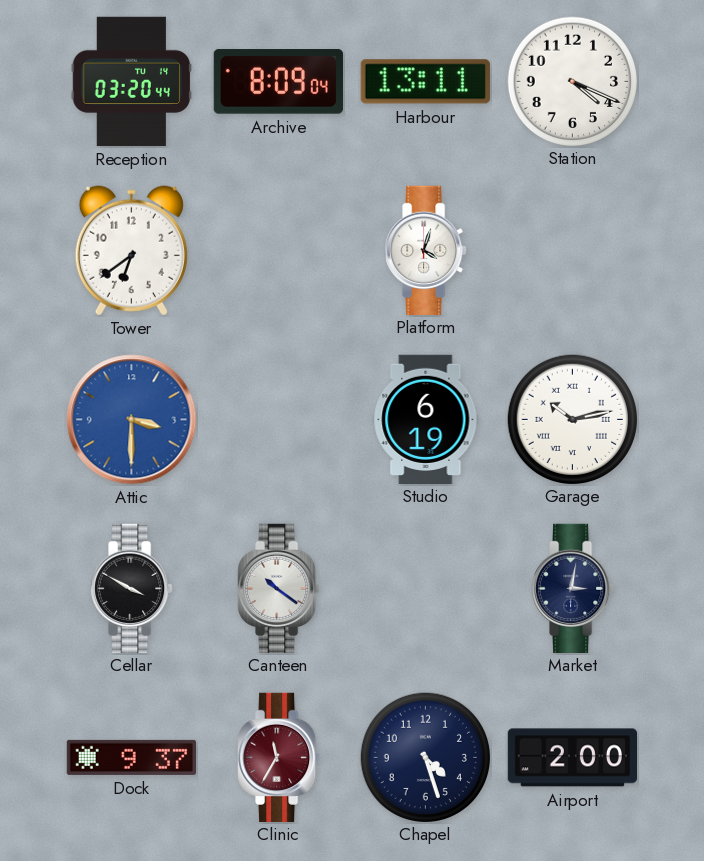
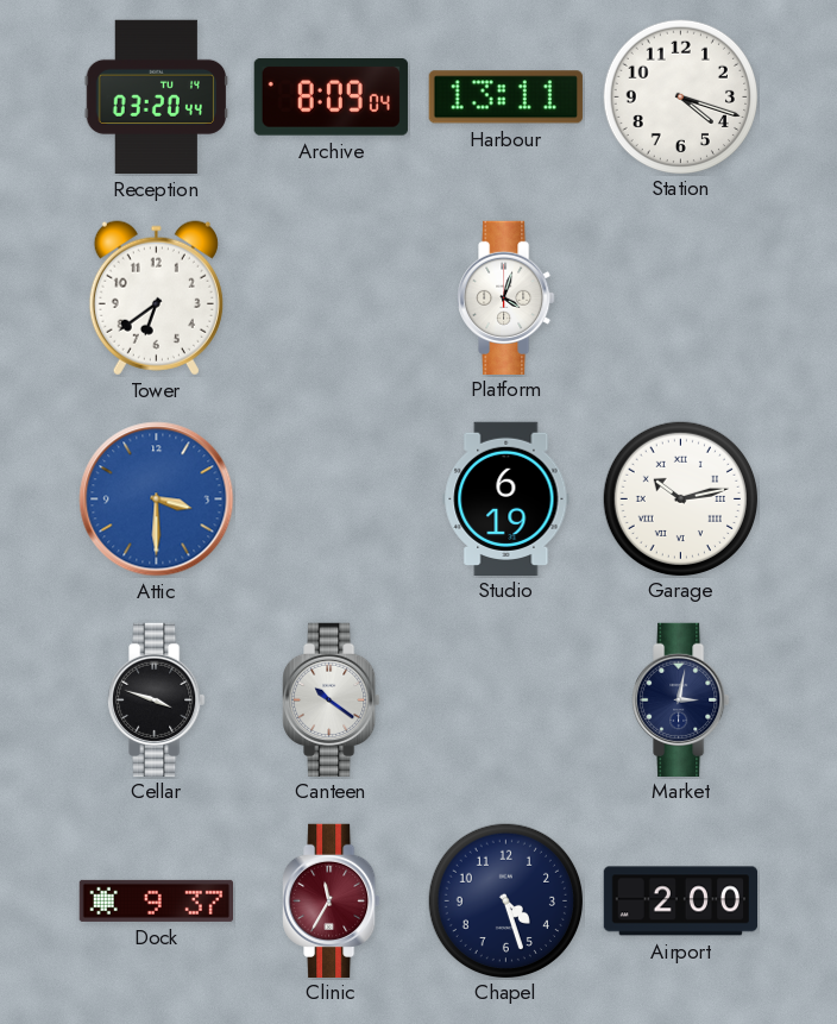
Station: 4:19 -> 4:18 (680, 96)
Cellar: 3:50 -> 3:48 (157, 699)
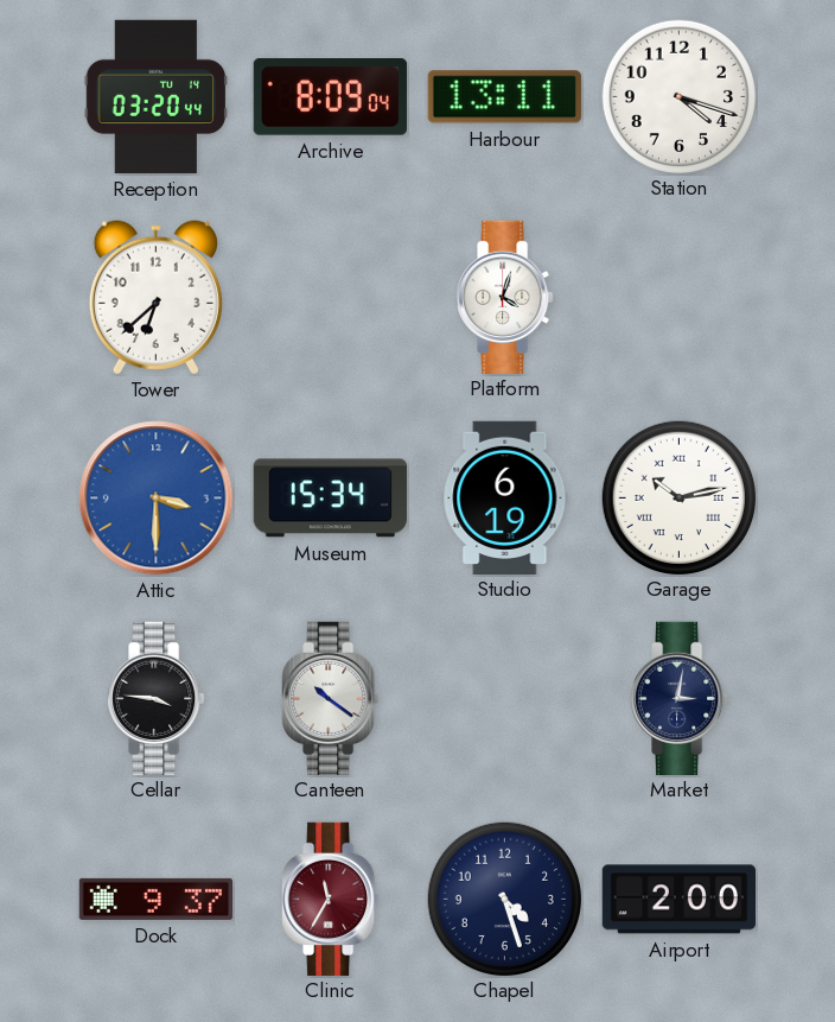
Tower: 6:39 -> 6:38 (155, 298)
Museum: none -> 15:34 (330, 499)
Cellar: 3:48 -> 3:46 (157, 698)
